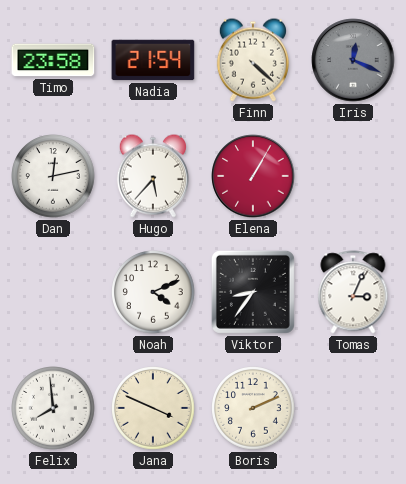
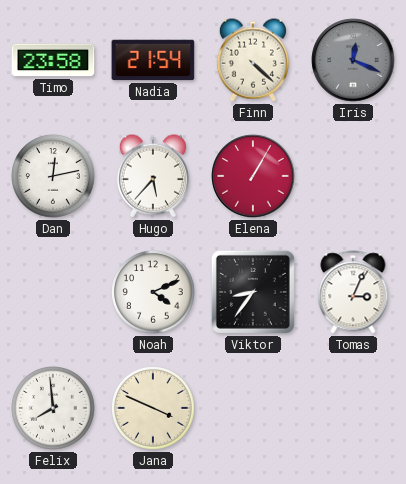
Boris: 2:11 -> none (253, 408)
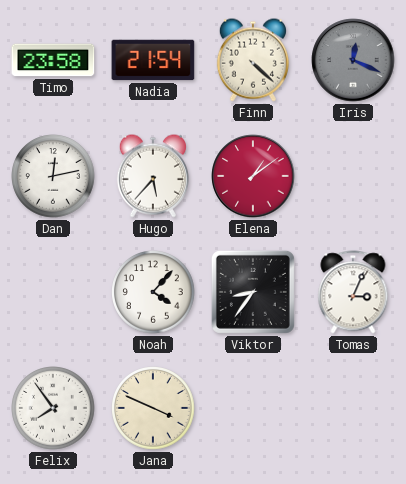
Elena: 1:05 -> 1:09 (253, 176)
Noah: 4:11 -> 4:07 (153, 292)
Felix: 7:59 -> 7:54 (53, 408)
